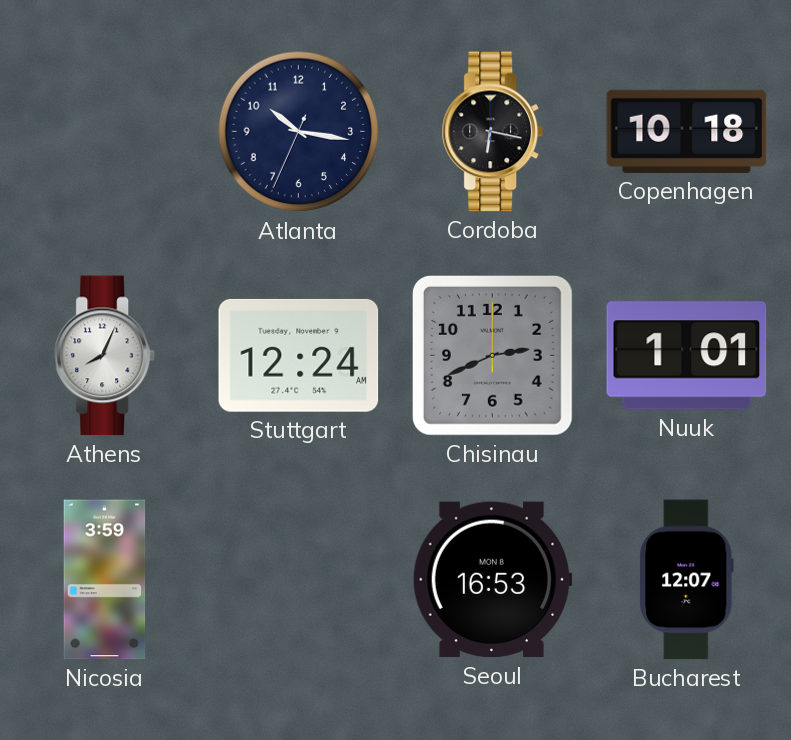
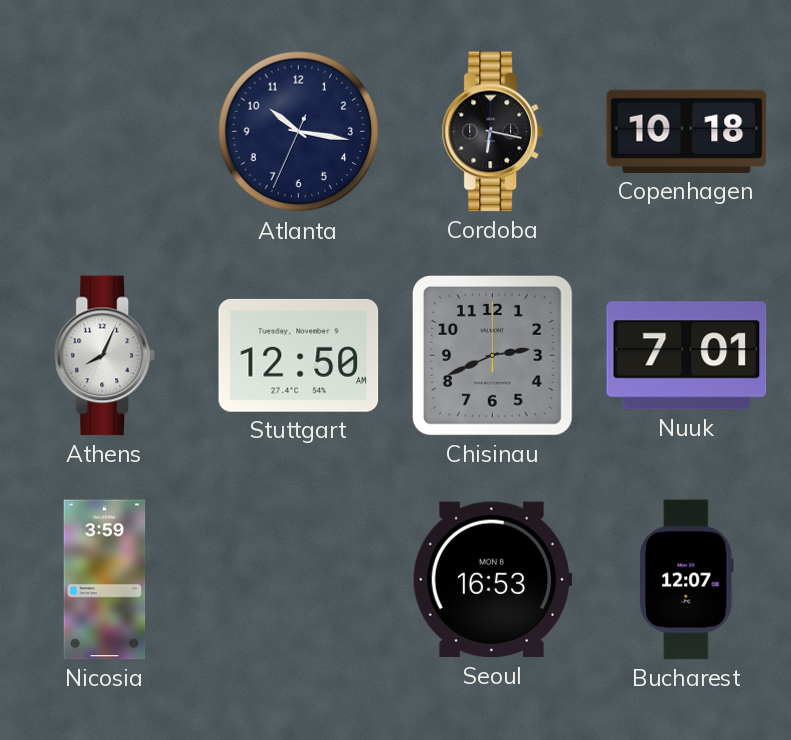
Stuttgart: 12:24 -> 12:50 (299, 355)
Nuuk: 1:01 -> 7:01 (687, 356)
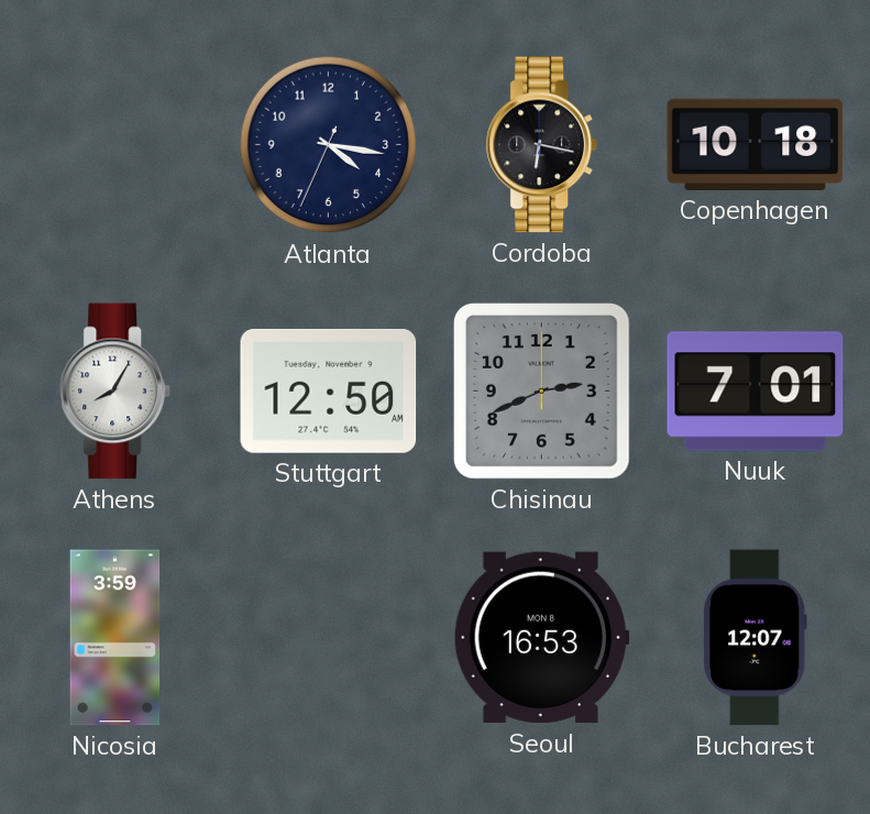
Atlanta: 10:16 -> 4:16 (329, 145)
Athens: 8:04 -> 8:05 (114, 392)
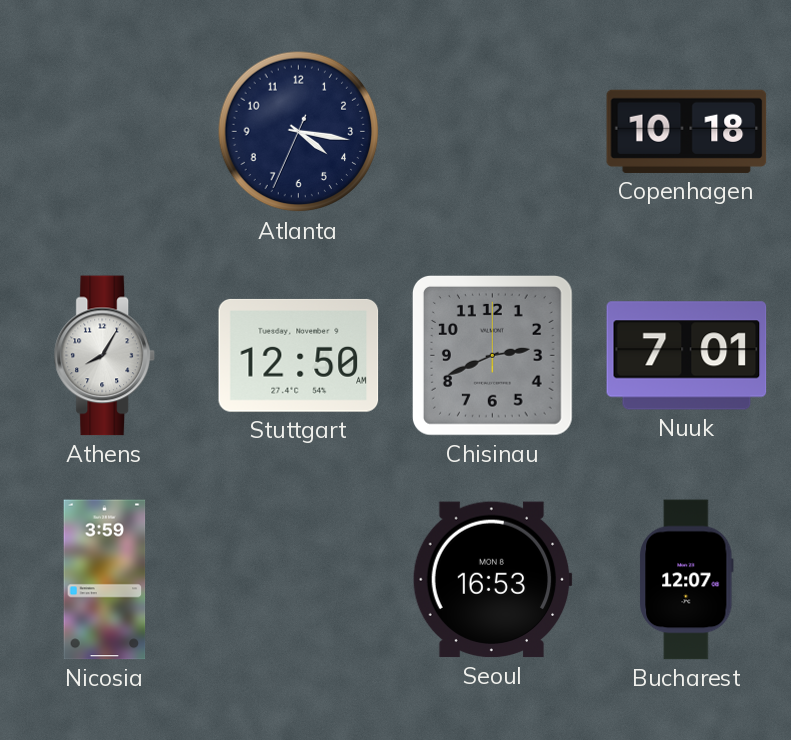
Cordoba: 6:17 -> none (541, 145)
